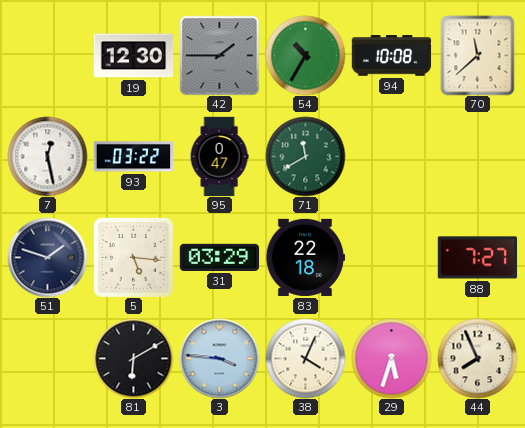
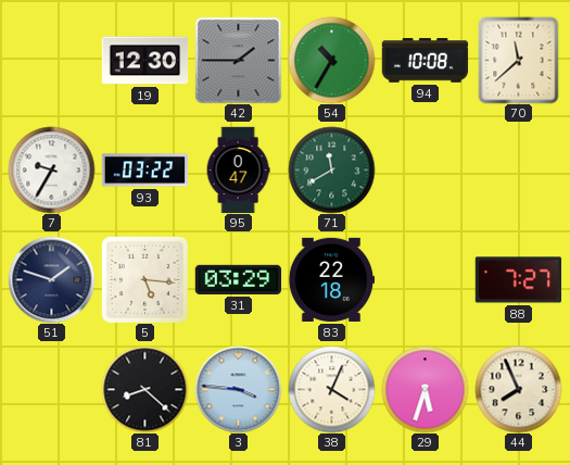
7: 12:28 -> 9:35 (51, 169)
81: 6:10 -> 8:22 (144, 389)
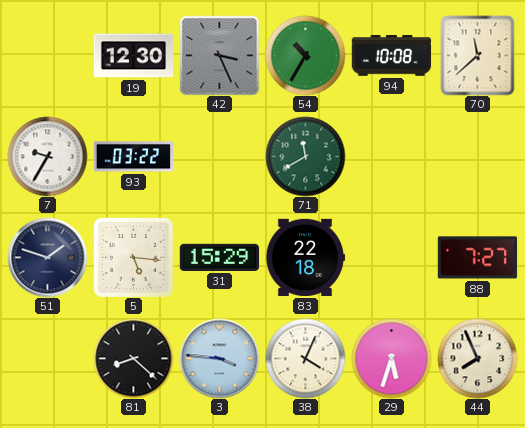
42: 1:45 -> 3:26 (219, 55)
95: 0:47 -> none (238, 169)
31: 03:29 -> 15:29 (219, 257)
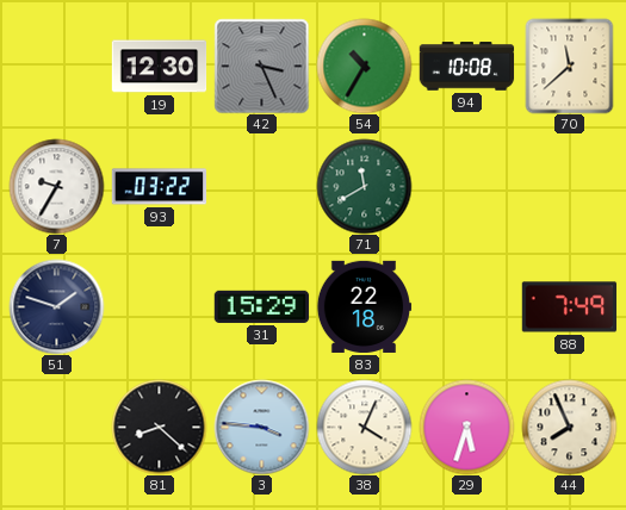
5: 5:16 -> none (133, 257)
88: 7:27 -> 7:49 (569, 307)
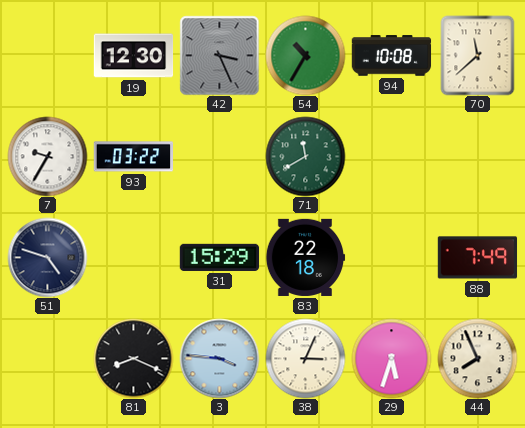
51: 1:48 -> 4:48 (47, 257)
81: 8:22 -> 8:19 (133, 358)
38: 4:04 -> 3:04 (305, 358)
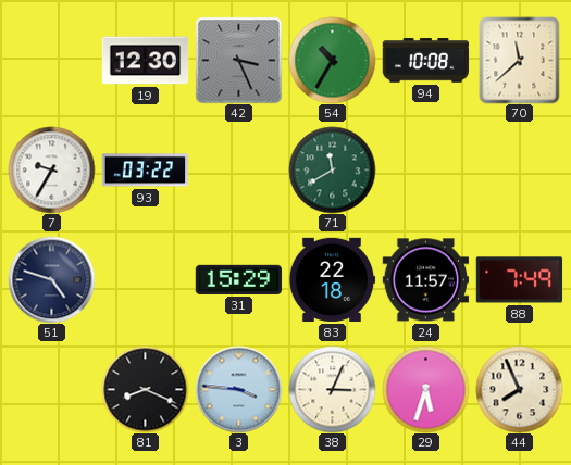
24: none -> 11:57 (425, 280)
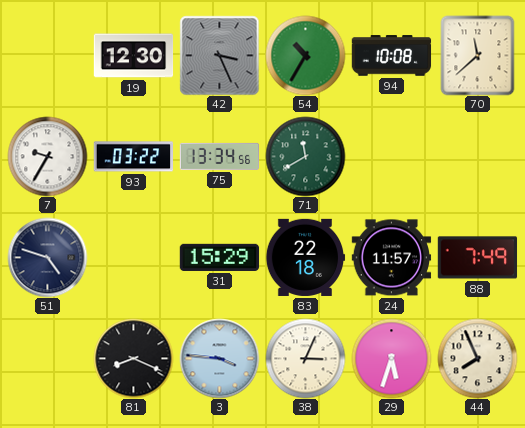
75: none -> 13:34 (219, 156)
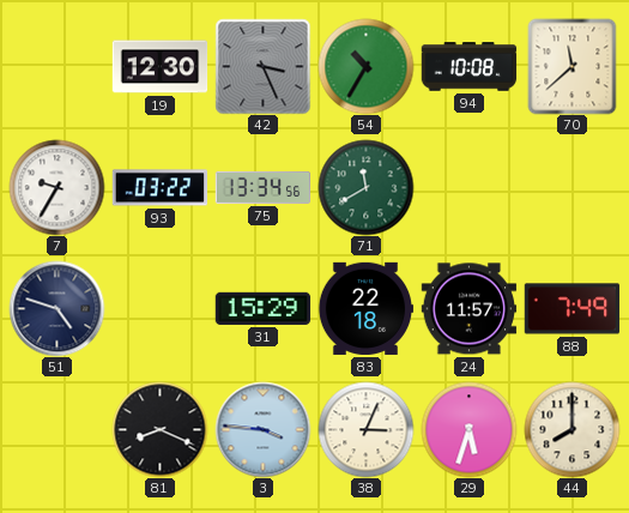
44: 7:56 -> 8:00 (571, 429)
